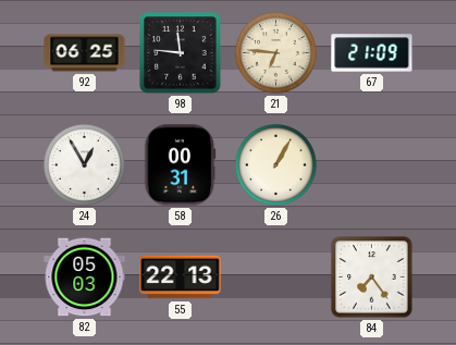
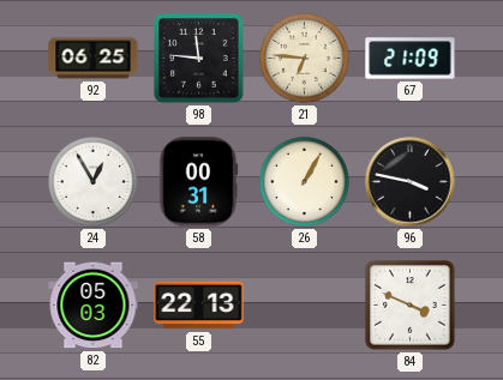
96: none -> 3:47 (411, 182)
84: 7:24 -> 3:49 (411, 306)
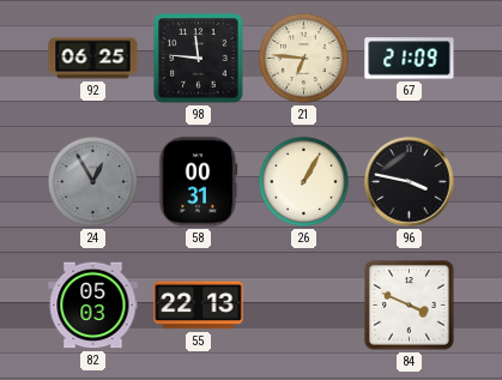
24 dial: white -> grey (92, 181)
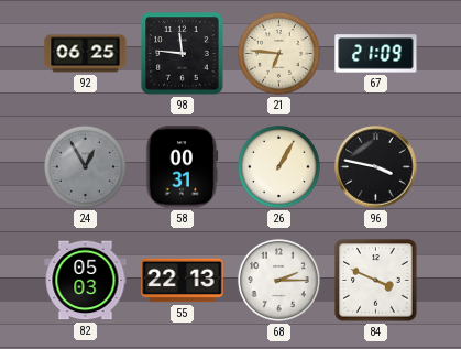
68: none -> 2:15 (278, 280)
